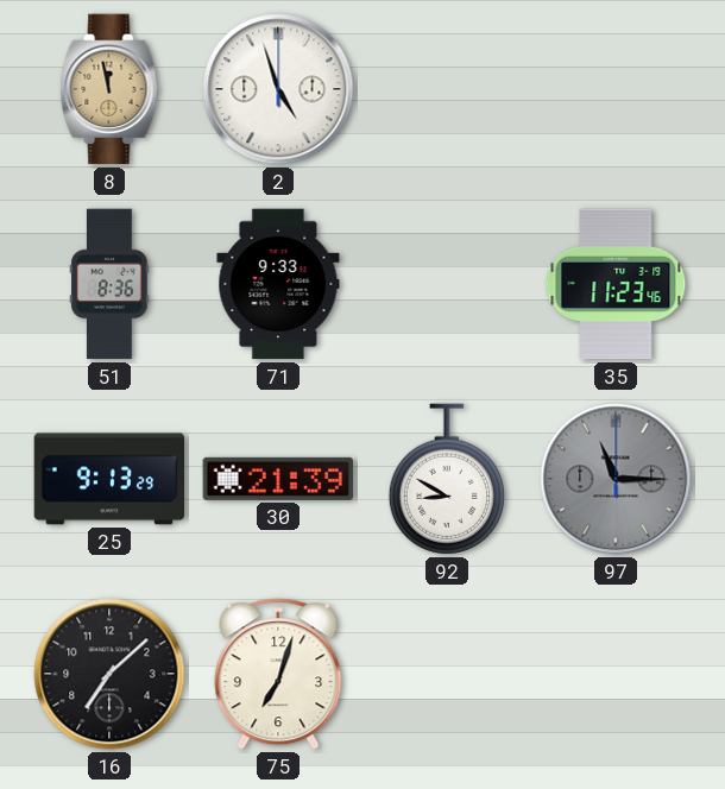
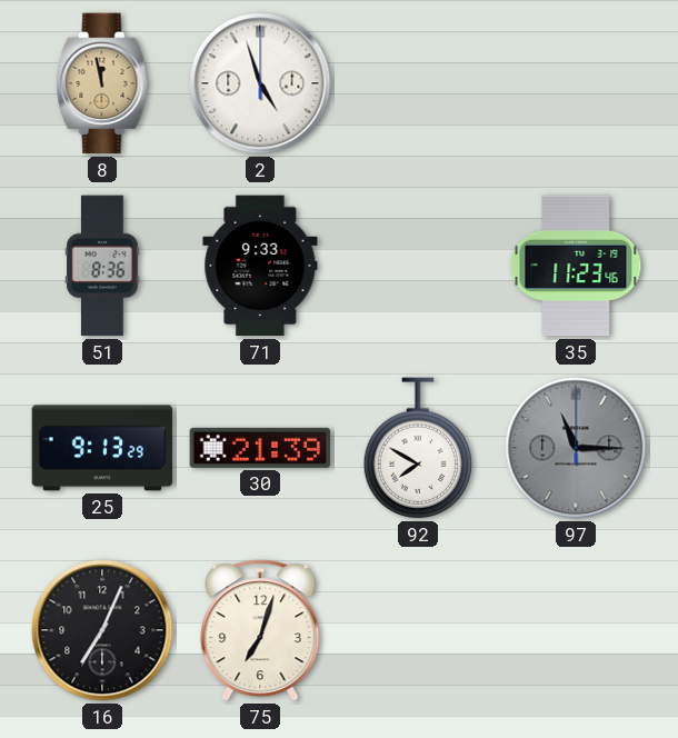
92: 8:50 -> 7:50 (418, 448)
16: 7:08 -> 7:04 (102, 630)
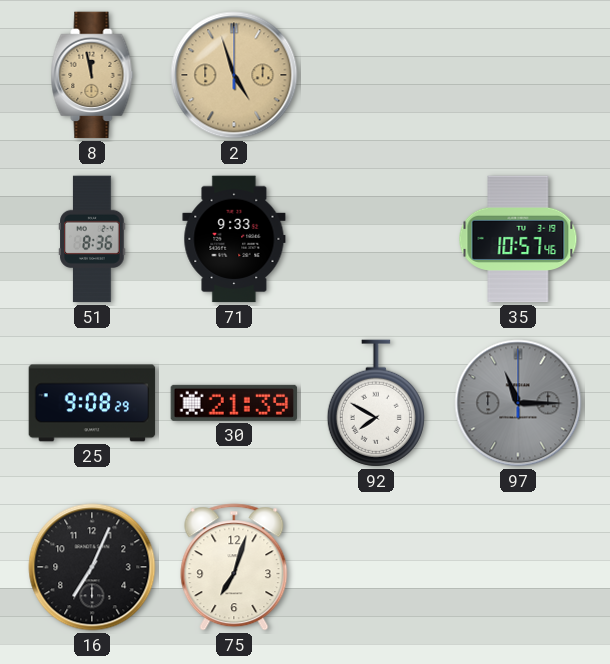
2 dial: white -> champagne (234, 75)
35: 11:23 -> 10:57 (518, 239)
25: 9:13 -> 9:08 (92, 403)
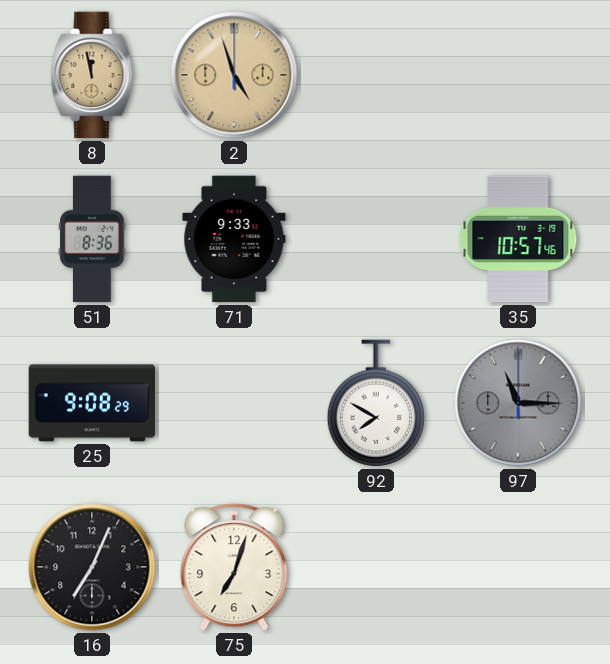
30: 21:39 -> none (234, 403)
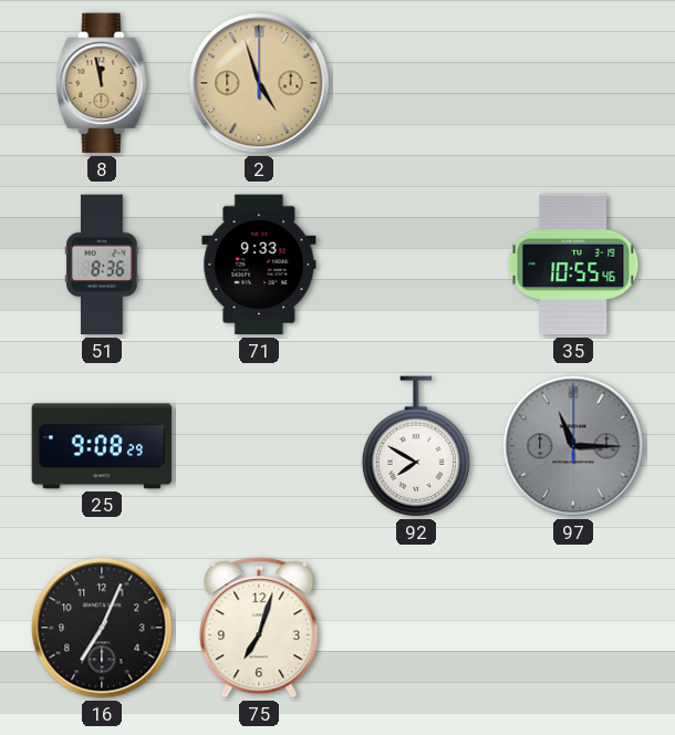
35: 10:57 -> 10:55 (573, 265)
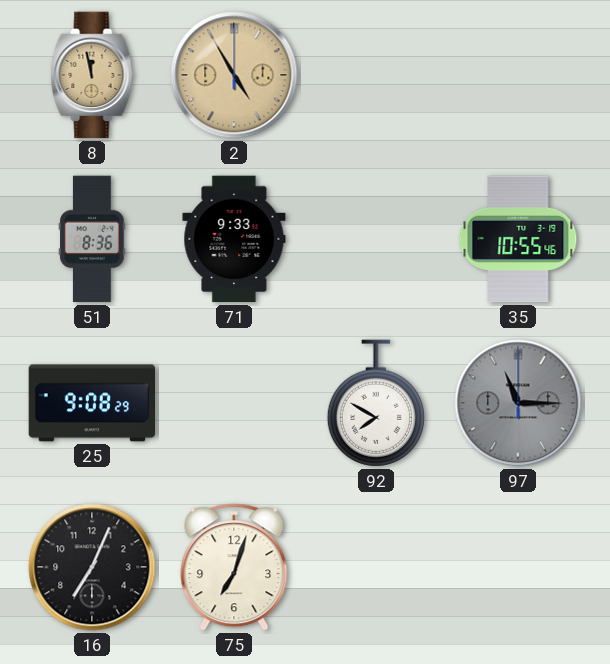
2: 4:57 -> 4:55 (234, 75)
